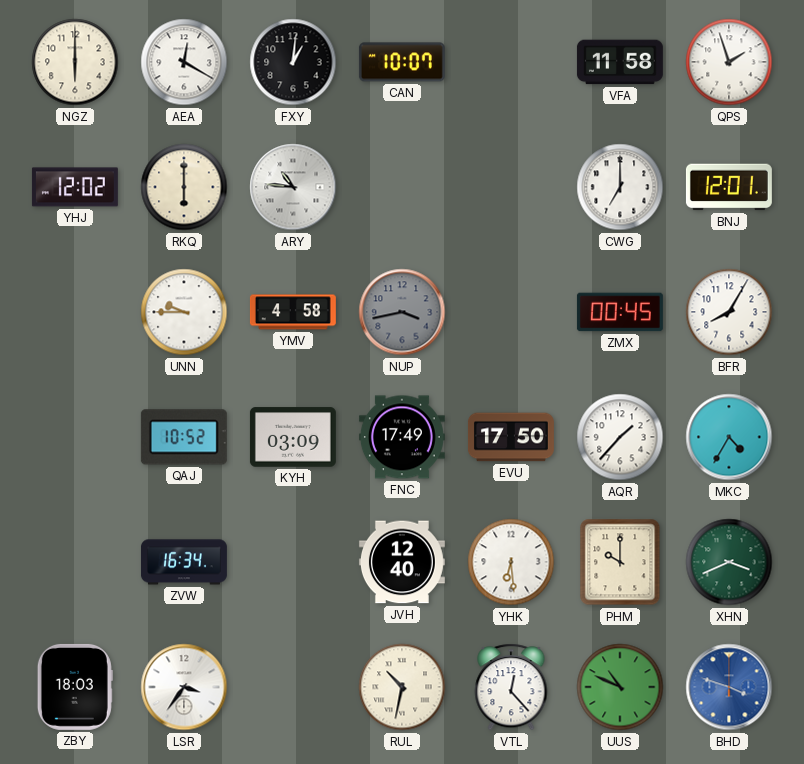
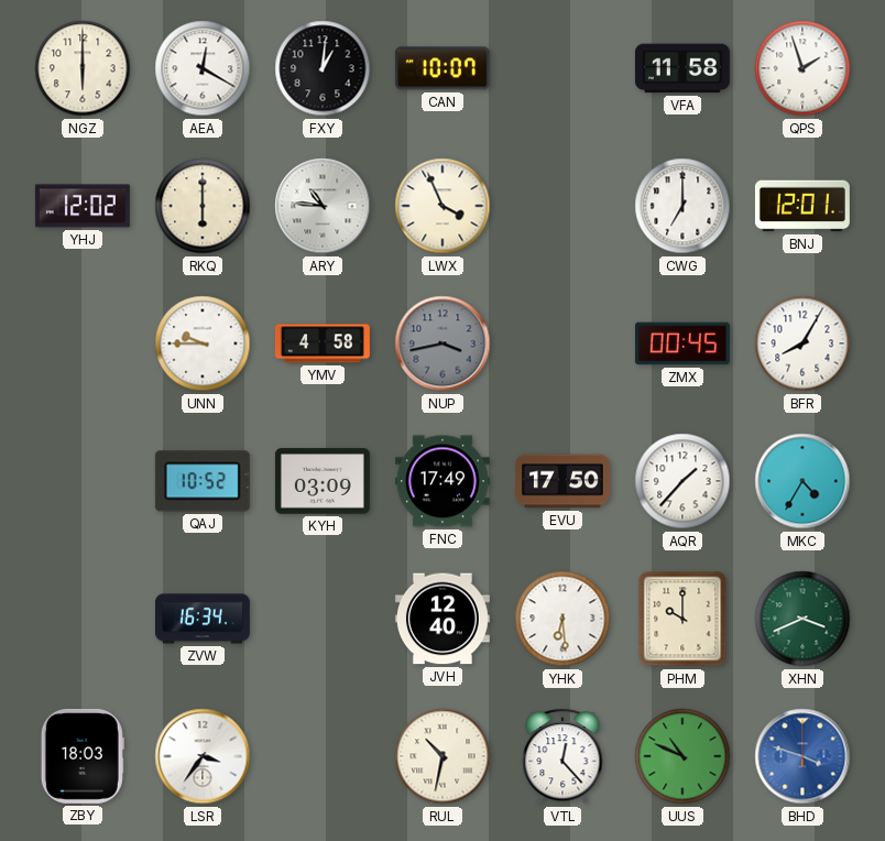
LWX: none -> 3:56 (442, 206)
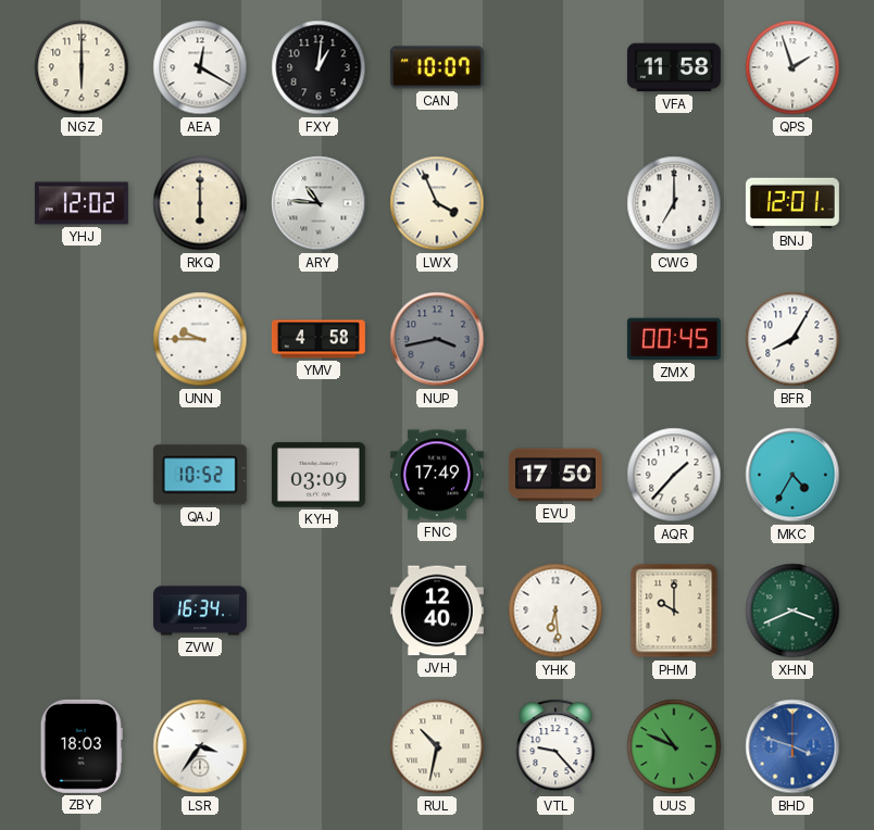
VTL: 12:23 -> 9:23 (555, 746)
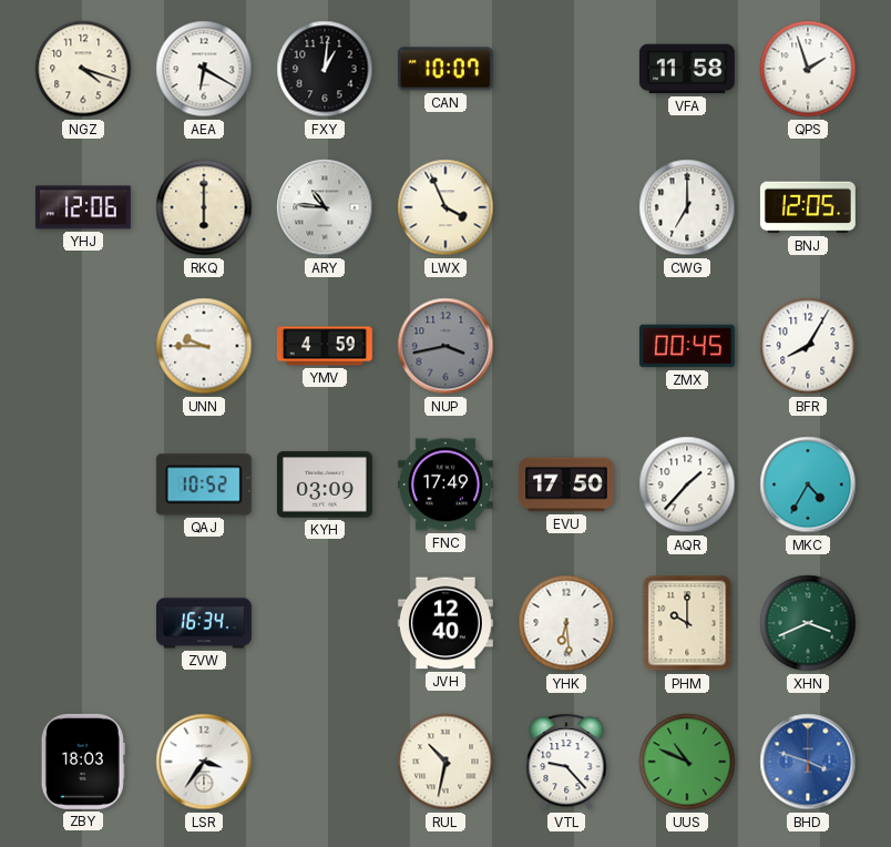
NGZ: 6:00 -> 4:18 (83, 69)
AEA: 12:20 -> 6:20 (204, 69)
YHJ: 12:02 -> 12:06 (83, 207)
BNJ: 12:01 -> 12:05 (808, 207)
YMV: 4:58 -> 4:59 (325, 346)
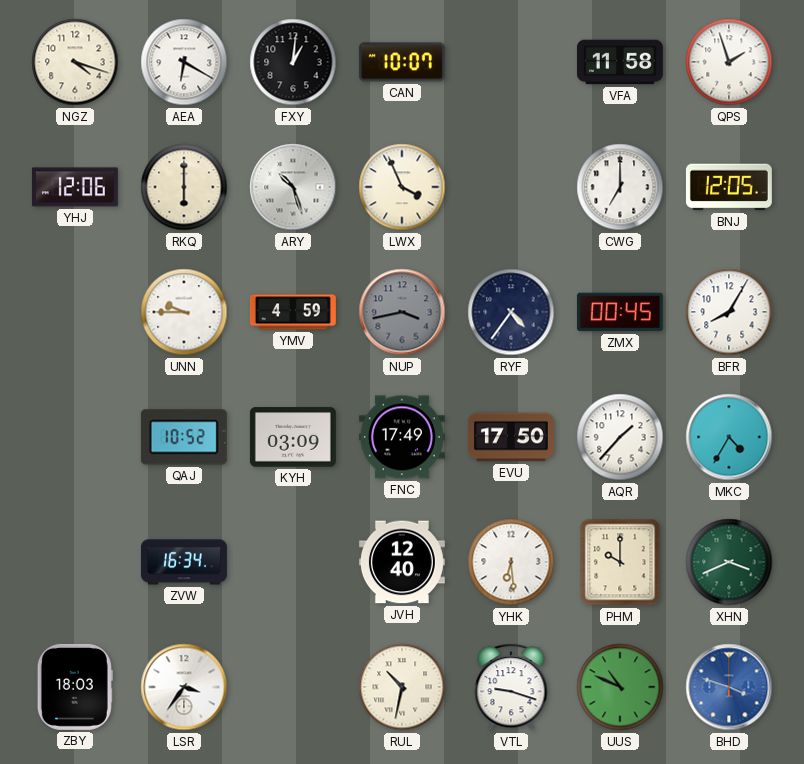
ARY: 10:46 -> 10:27 (293, 187)
RYF: none -> 4:36 (511, 312)
VTL: 9:23 -> 9:18 (511, 687)
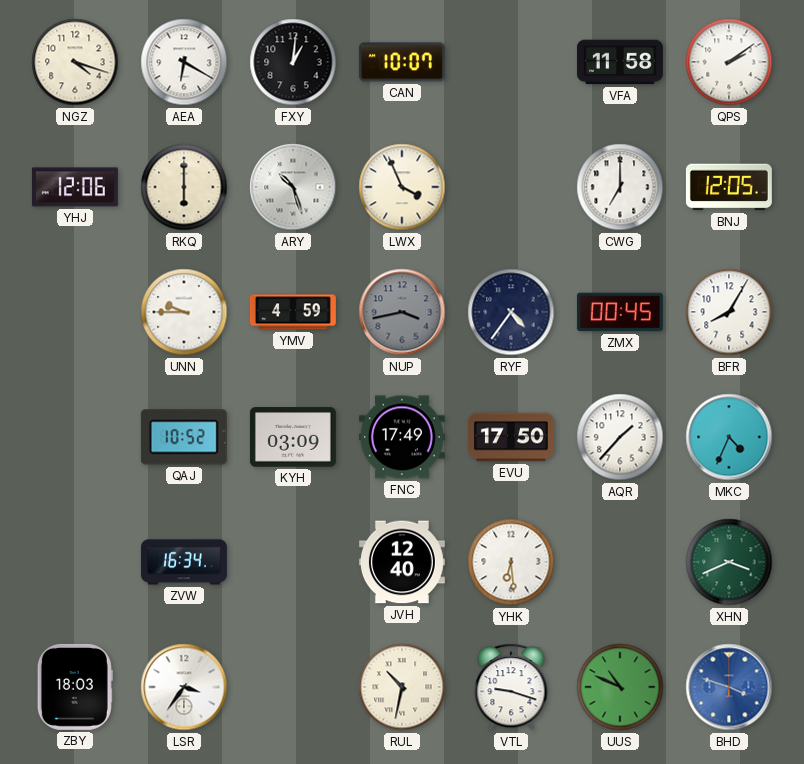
QPS: 1:57 -> 2:09 (729, 62)
MKC: 4:35 -> 4:34 (729, 437)
PHM: 10:00 -> none (620, 562)
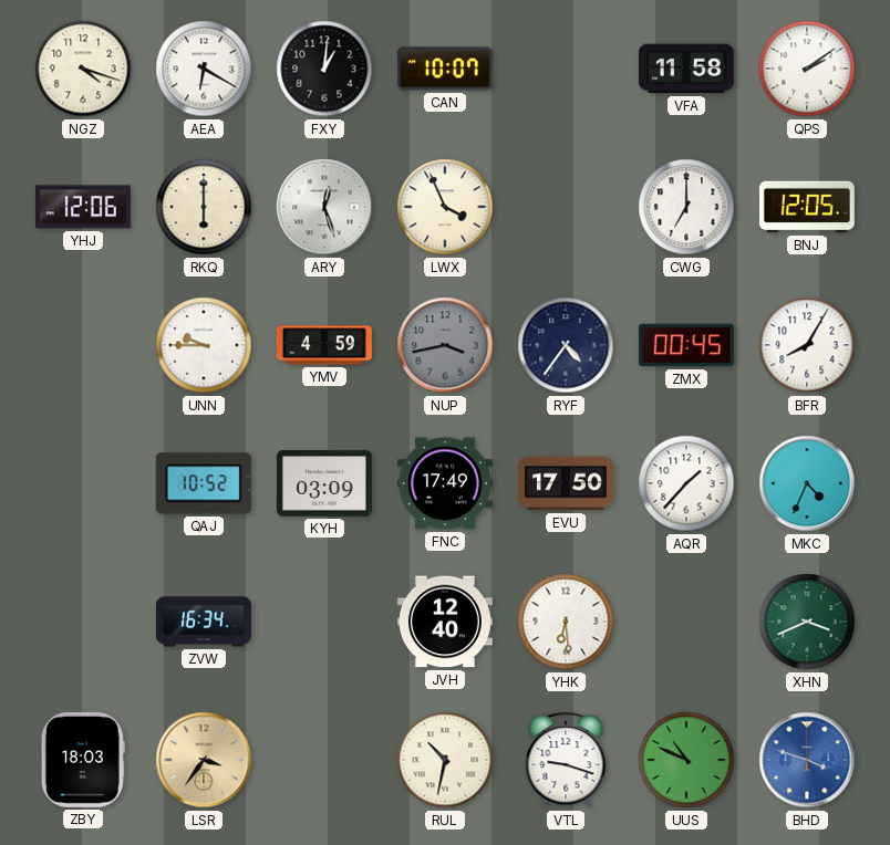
ARY: 10:27 -> 12:27 (324, 207)
LSR dial: white -> champagne (204, 760)
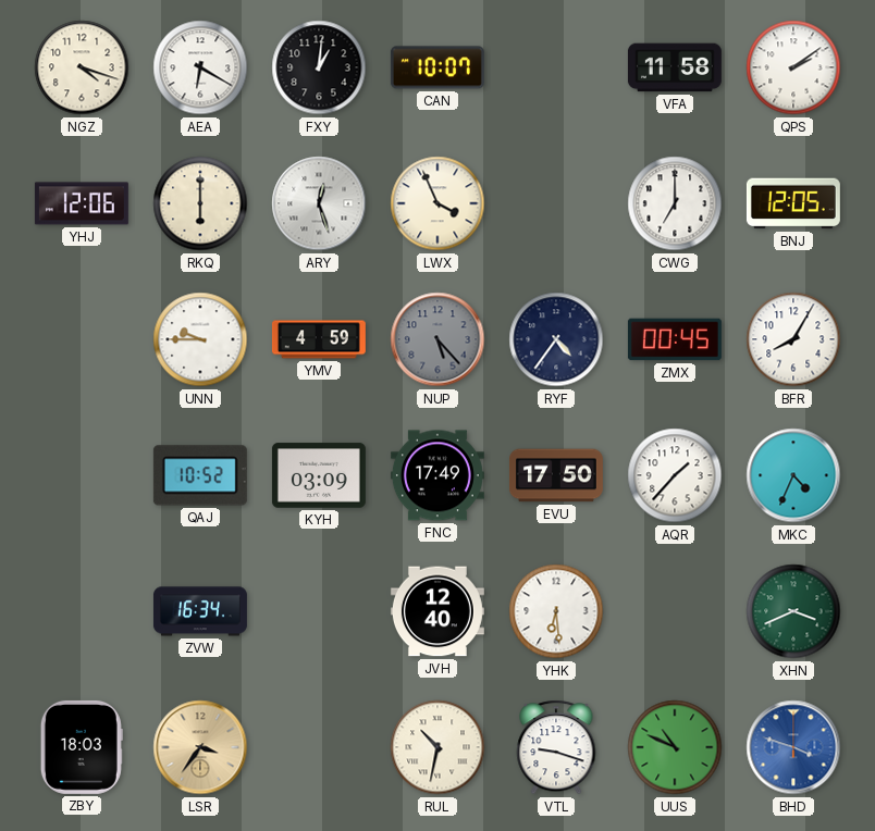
NUP: 3:43 -> 5:23 (437, 339)
